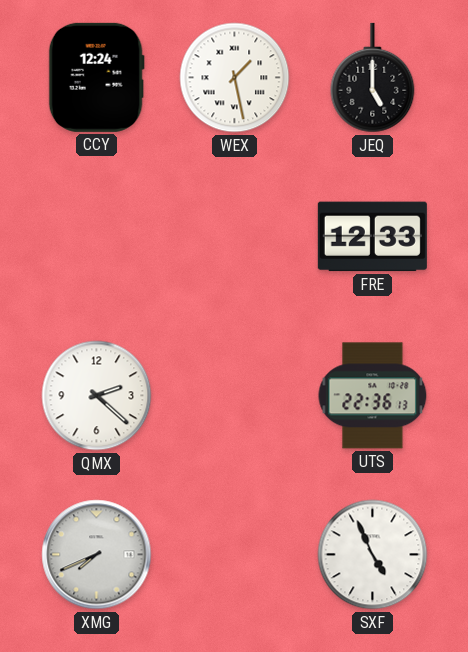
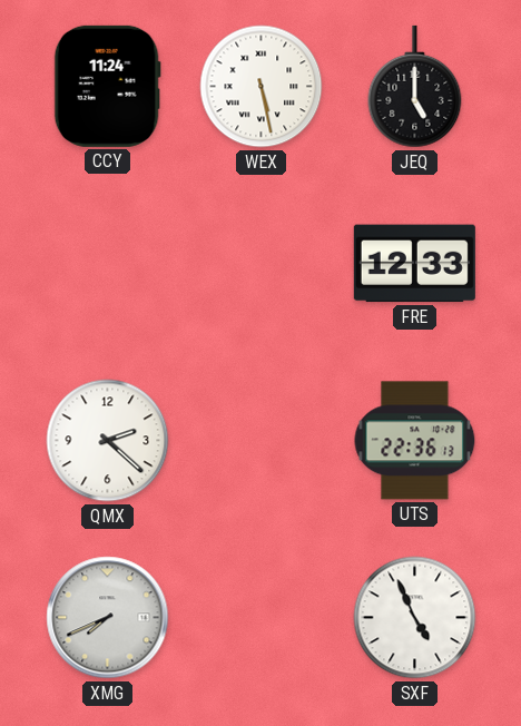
CCY: 12:24 -> 11:24 (107, 86)
WEX: 1:28 -> 5:28 (262, 87)
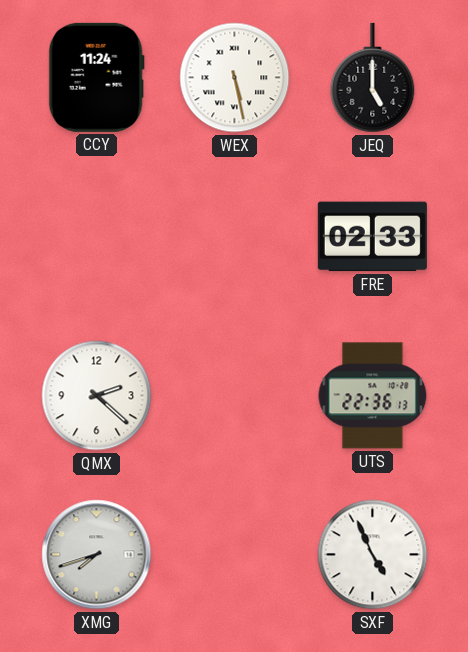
FRE: 12:33 -> 02:33 (372, 237)
XMG: 7:41 -> 7:42 (97, 555)
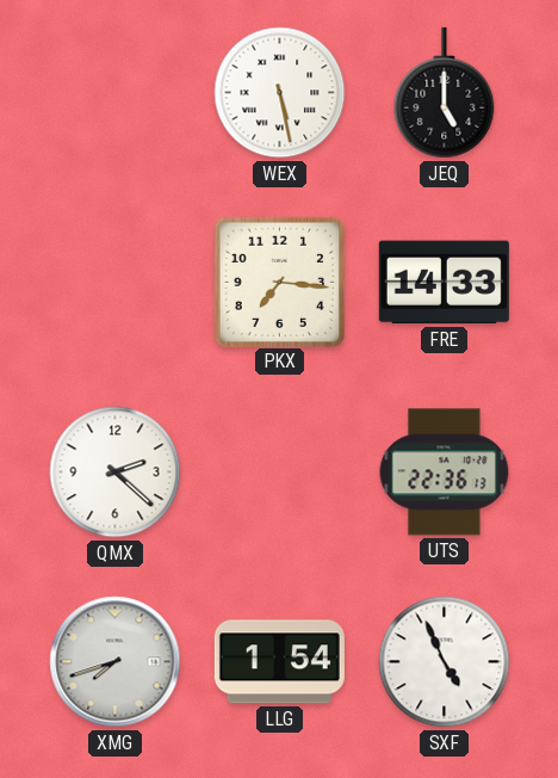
CCY: 11:24 -> none (96, 77)
PKX: none -> 7:16 (279, 282)
FRE: 02:33 -> 14:33 (444, 283)
LLG: none -> 1:54 (279, 662)
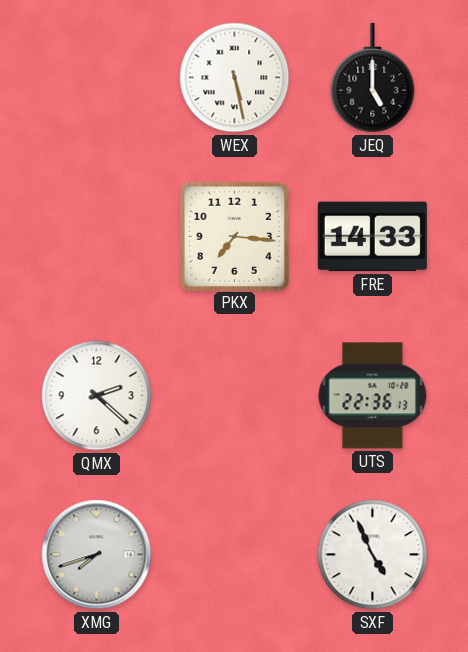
LLG: 1:54 -> none (279, 662)
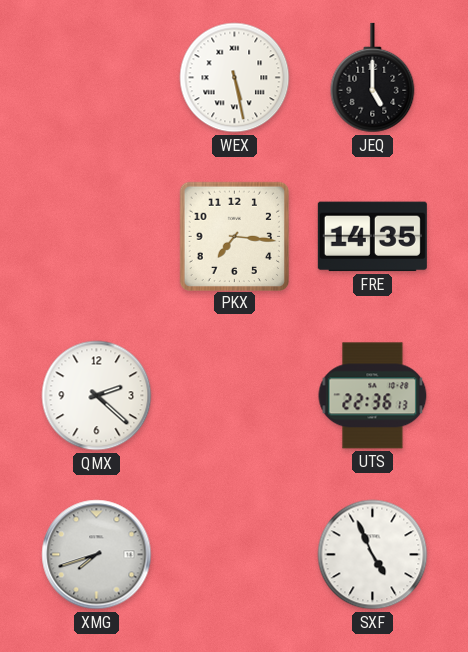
FRE: 14:33 -> 14:35 (372, 237)
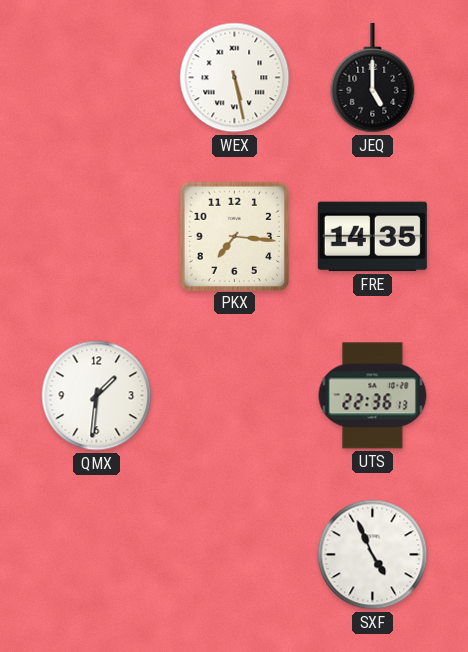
QMX: 2:22 -> 1:31 (97, 396)
XMG: 7:42 -> none (97, 555)
